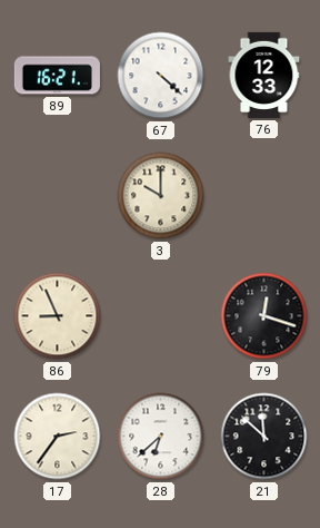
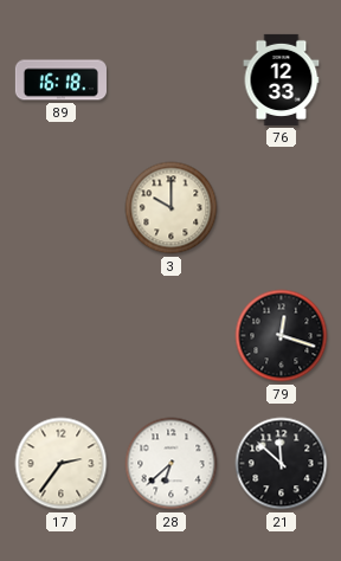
89: 16:21 -> 16:18 (60, 80)
67: 4:22 -> none (161, 76)
86: 8:56 -> none (58, 316)
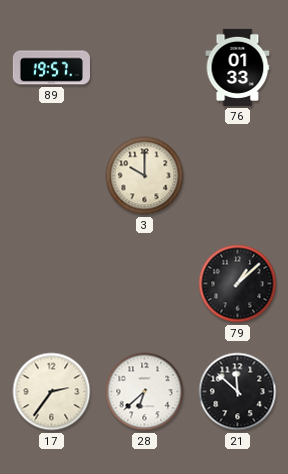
89: 16:18 -> 19:57 (51, 68)
76: 12:33 -> 01:33 (238, 67)
79: 12:18 -> 1:08 (238, 284)
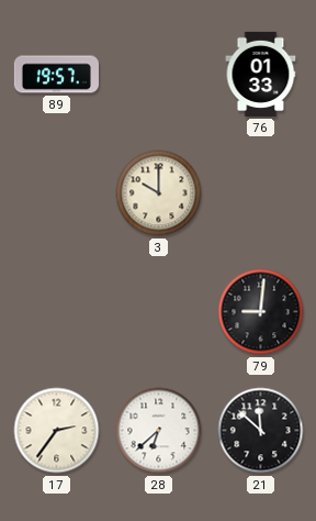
79: 1:08 -> 9:01 (261, 312)
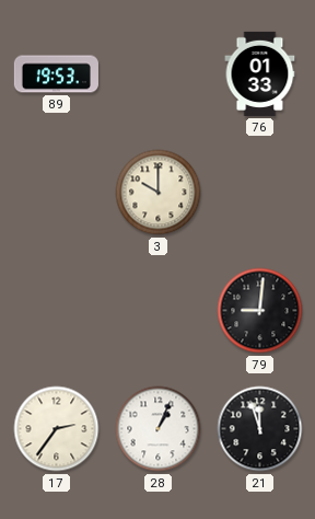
89: 19:57 -> 19:53 (56, 74)
28: 6:38 -> 1:04 (159, 429)
21: 11:52 -> 11:57 (260, 429)
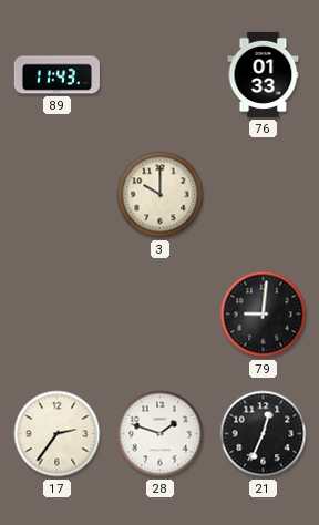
89: 19:53 -> 11:43 (56, 75)
28: 1:04 -> 1:48 (161, 434)
21: 11:57 -> 12:34 (264, 434)
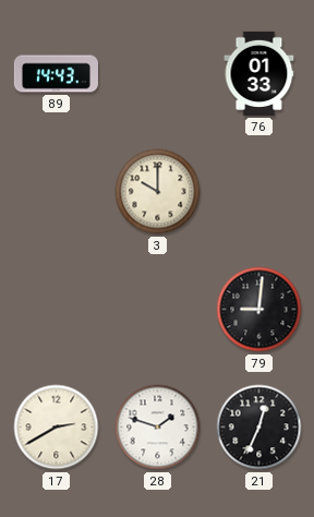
89: 11:43 -> 14:43 (56, 74)
17: 2:36 -> 2:40 (57, 428)
